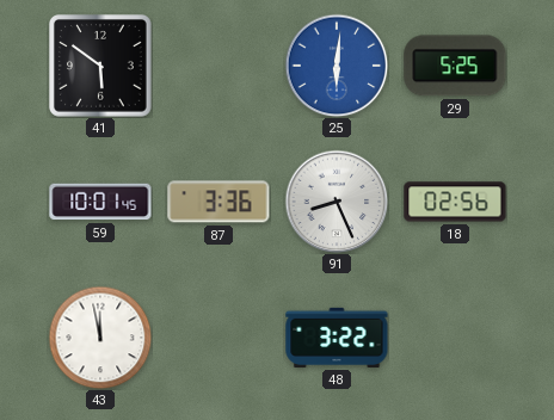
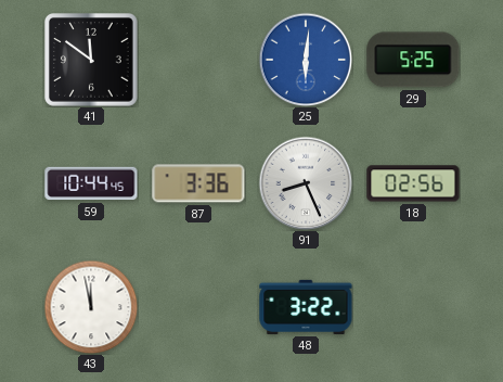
41: 5:51 -> 11:51 (92, 61)
59: 10:01 -> 10:44 (91, 183)
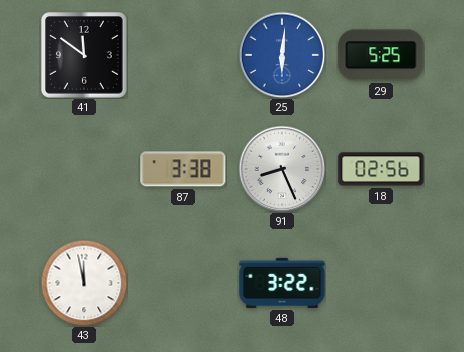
59: 10:44 -> none (91, 183)
87: 3:36 -> 3:38 (183, 169)
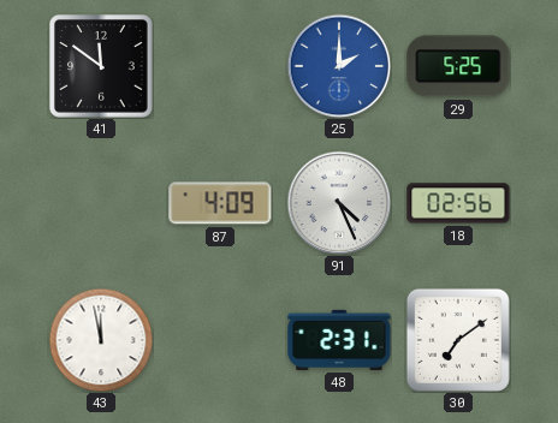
25: 6:01 -> 2:00 (339, 66)
87: 3:38 -> 4:09 (220, 203)
91: 8:26 -> 4:26 (339, 203)
48: 3:22 -> 2:31 (339, 340)
30: none -> 7:09 (458, 340)
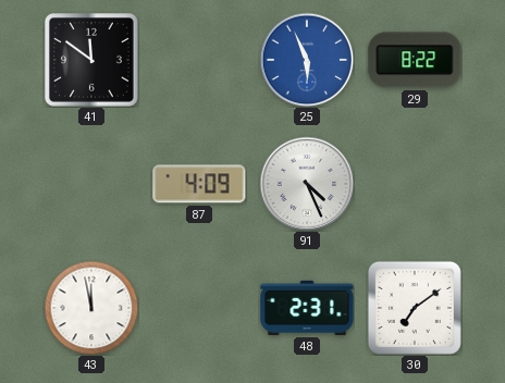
25: 2:00 -> 5:56 (307, 60)
29: 5:25 -> 8:22 (415, 60)
18: 02:56 -> none (458, 203)
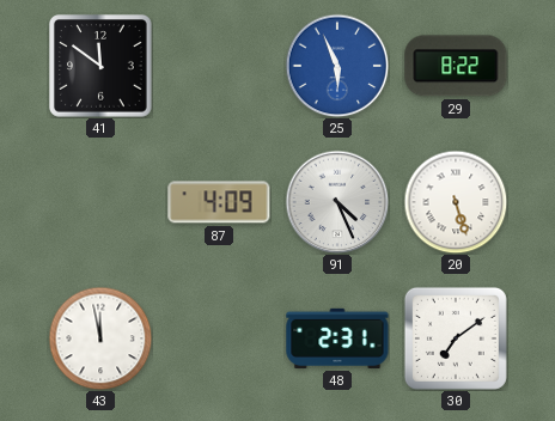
20: none -> 5:27 (456, 202)
